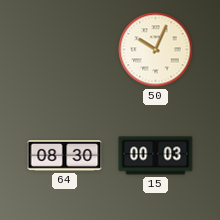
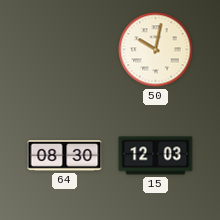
50: 10:04 -> 10:02 (156, 50)
15: 00:03 -> 12:03 (156, 156)
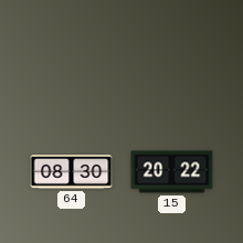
50: 10:02 -> none (156, 50)
15: 12:03 -> 20:22 (172, 172)
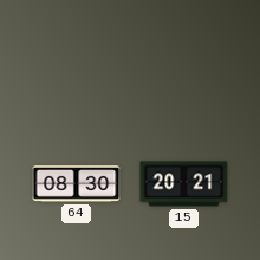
15: 20:22 -> 20:21 (184, 184)
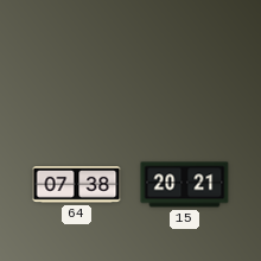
64: 08:30 -> 07:38 (77, 185)
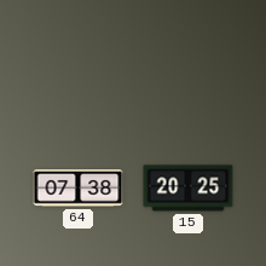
15: 20:21 -> 20:25 (189, 189)
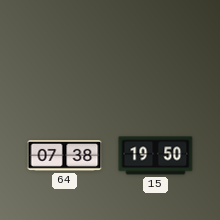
15: 20:25 -> 19:50 (156, 156)
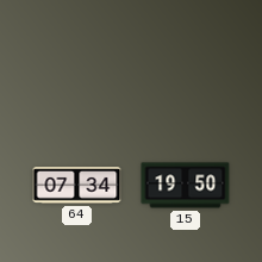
64: 07:38 -> 07:34 (77, 186)
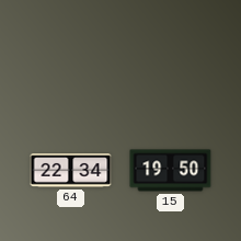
64: 07:34 -> 22:34 (71, 171)
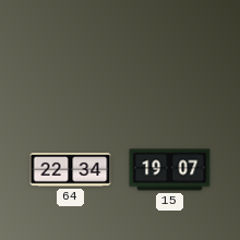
15: 19:50 -> 19:07 (170, 170)
